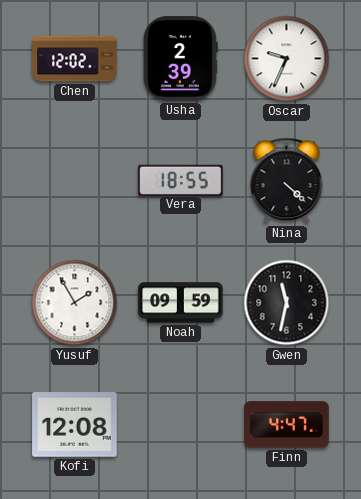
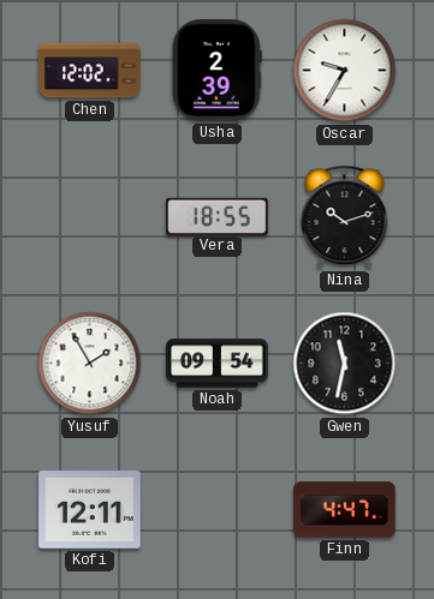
Oscar: 9:34 -> 9:35 (345, 71)
Nina: 4:22 -> 10:12 (345, 217)
Noah: 09:59 -> 09:54 (218, 364)
Kofi: 12:08 -> 12:11 (90, 510)
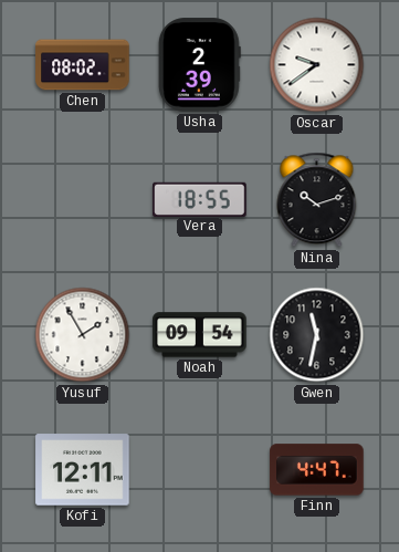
Chen: 12:02 -> 08:02 (83, 65)
Oscar: 9:35 -> 9:39 (317, 65)
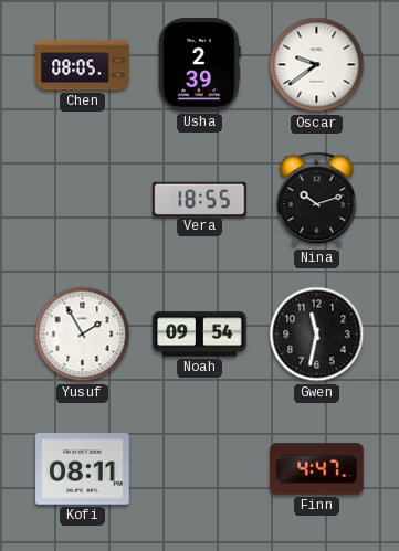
Chen: 08:02 -> 08:05 (83, 65)
Kofi: 12:11 -> 08:11 (83, 469)
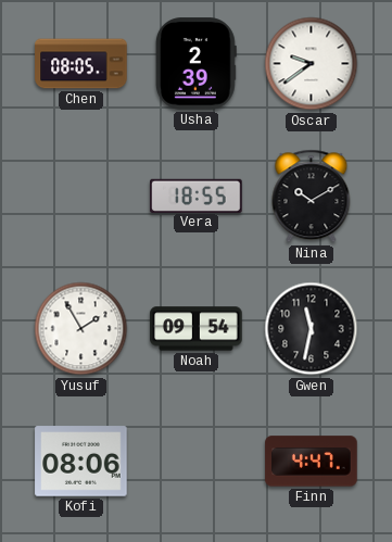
Nina: 10:12 -> 10:10 (312, 197)
Kofi: 08:11 -> 08:06 (81, 462)
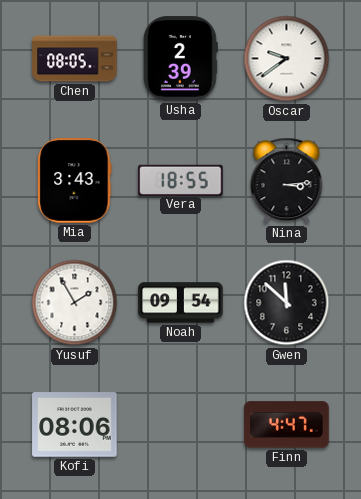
Mia: none -> 3:43 (75, 181)
Nina: 10:10 -> 3:14 (287, 181)
Gwen: 11:32 -> 11:52 (287, 303)
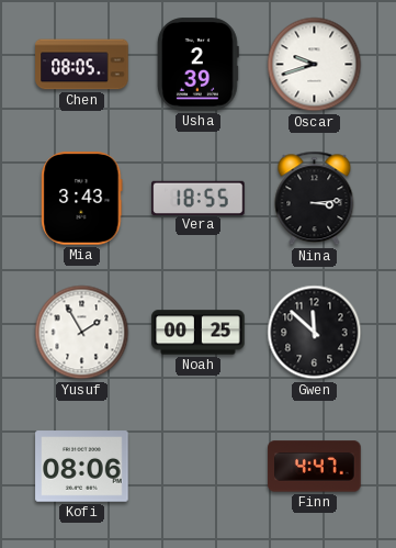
Oscar: 9:39 -> 9:42 (315, 65)
Noah: 09:54 -> 00:25 (199, 333)
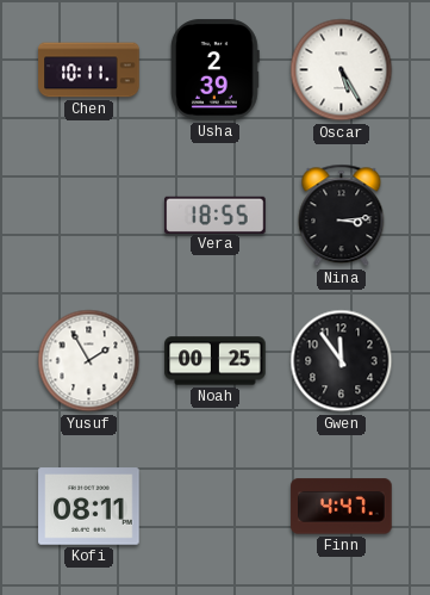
Chen: 08:05 -> 10:11 (89, 70)
Oscar: 9:42 -> 5:25 (342, 70)
Mia: 3:43 -> none (82, 199)
Gwen: 11:52 -> 11:54 (342, 361)
Kofi: 08:06 -> 08:11 (89, 507)
